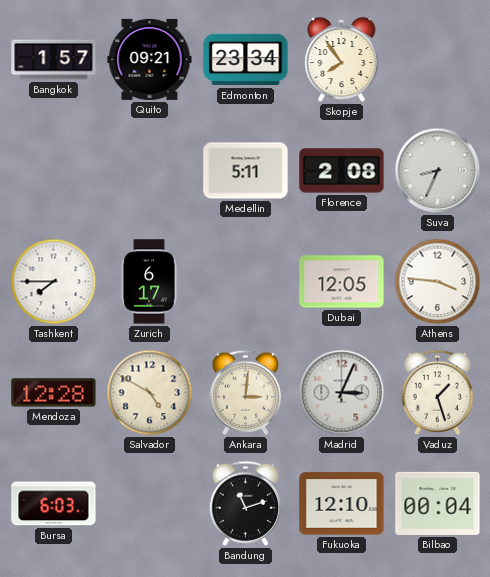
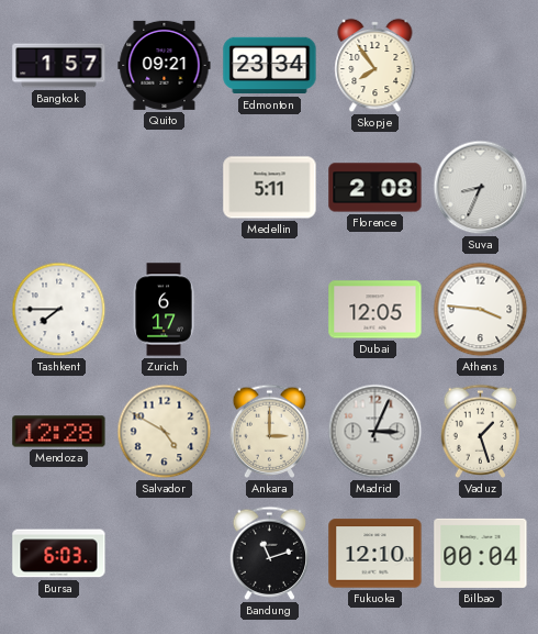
Ankara: 3:01 -> 3:00 (270, 431)
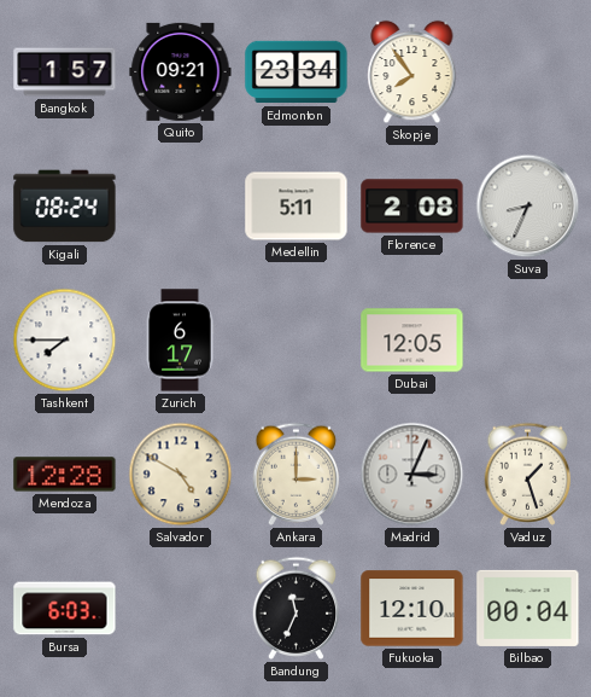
Kigali: none -> 08:24 (65, 207)
Athens: 3:46 -> none (481, 310)
Bandung: 11:12 -> 11:34 (297, 608)
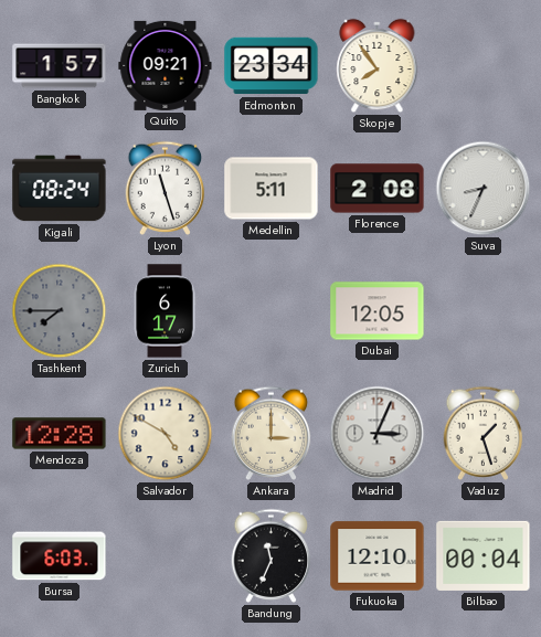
Lyon: none -> 11:27 (166, 188)
Tashkent dial: white -> grey (60, 311)
